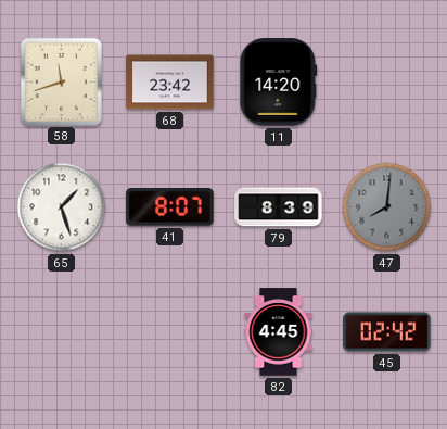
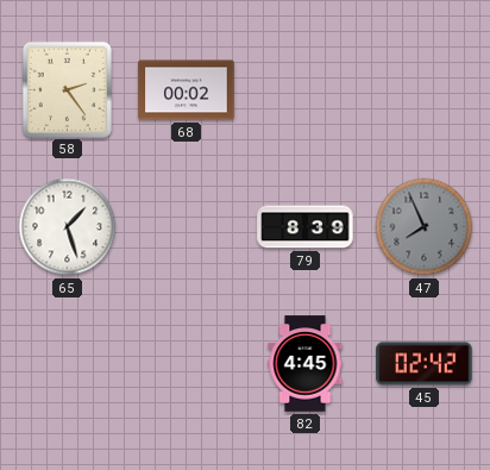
58: 11:42 -> 2:24 (67, 89)
68: 23:42 -> 00:02 (187, 90)
11: 14:20 -> none (279, 83)
41: 8:07 -> none (170, 207)
47: 8:01 -> 7:56 (425, 227)
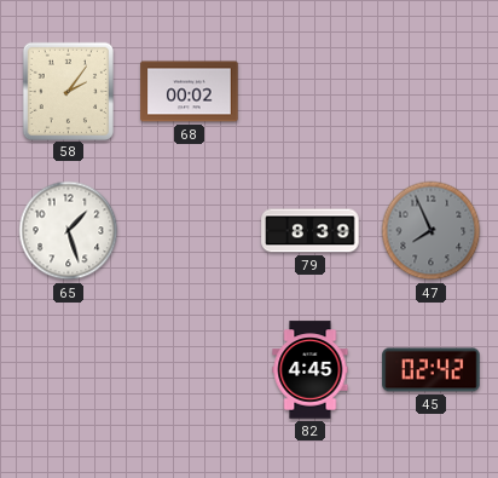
58: 2:24 -> 2:06 (68, 91)
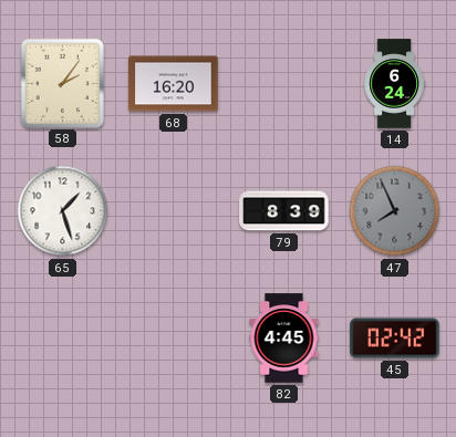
68: 00:02 -> 16:20 (174, 84)
14: none -> 6:24 (394, 84)
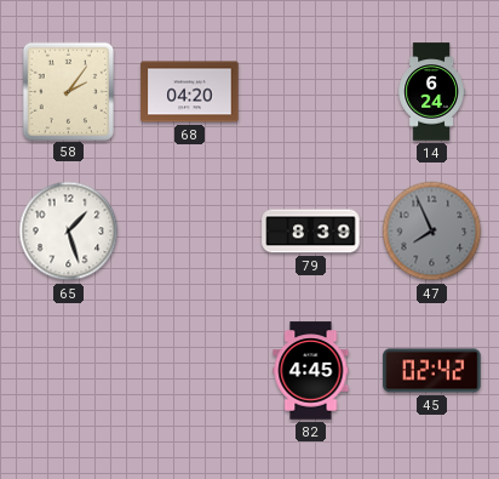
68: 16:20 -> 04:20 (190, 92)
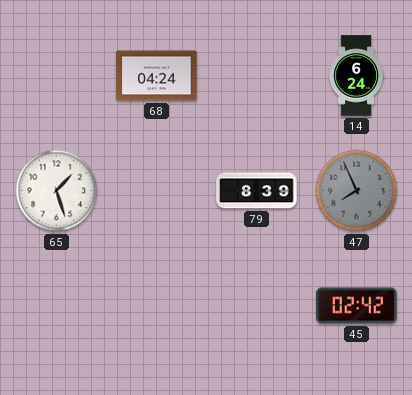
58: 2:06 -> none (68, 91)
68: 04:20 -> 04:24 (157, 76)
82: 4:45 -> none (311, 371)
